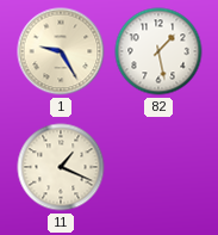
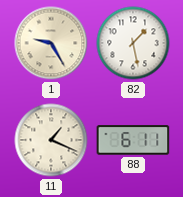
88: none -> 6:11 (133, 140)
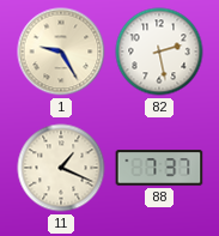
82: 1:28 -> 2:28 (159, 52)
88: 6:11 -> 7:37 (159, 168)
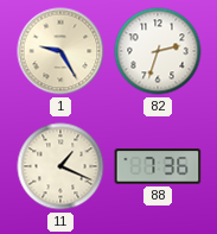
82: 2:28 -> 2:33 (158, 51)
88: 7:37 -> 7:36 (158, 166)
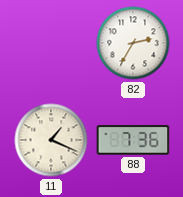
1: 9:25 -> none (60, 51)
82: 2:33 -> 2:35 (133, 43)
